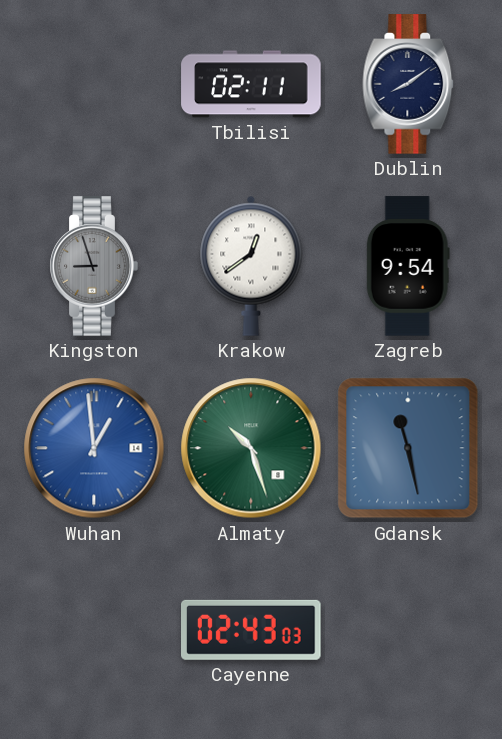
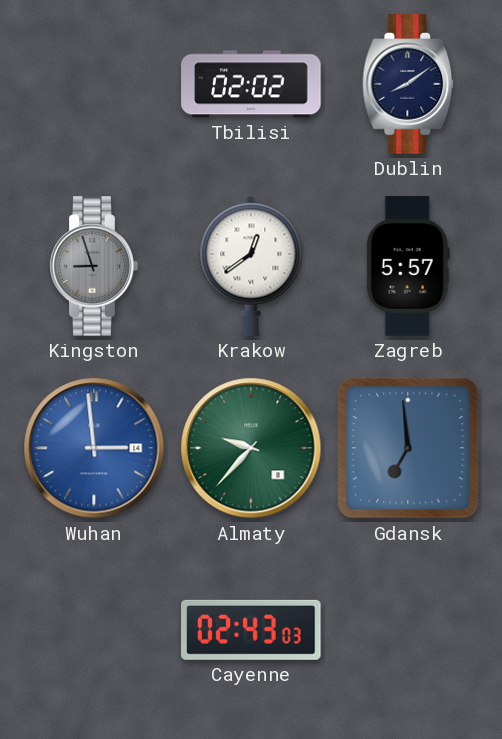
Tbilisi: 02:11 -> 02:02 (251, 84)
Zagreb: 9:54 -> 5:57 (408, 266)
Wuhan: 12:59 -> 2:59 (94, 448)
Almaty: 10:27 -> 9:37 (251, 448)
Gdansk: 11:28 -> 6:59 (408, 448)
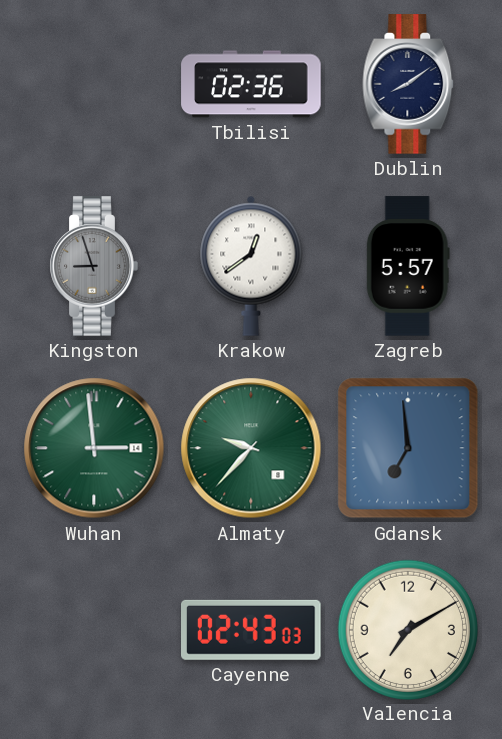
Tbilisi: 02:02 -> 02:36 (251, 84)
Wuhan dial: blue -> green (94, 448)
Valencia: none -> 7:10 (407, 629)
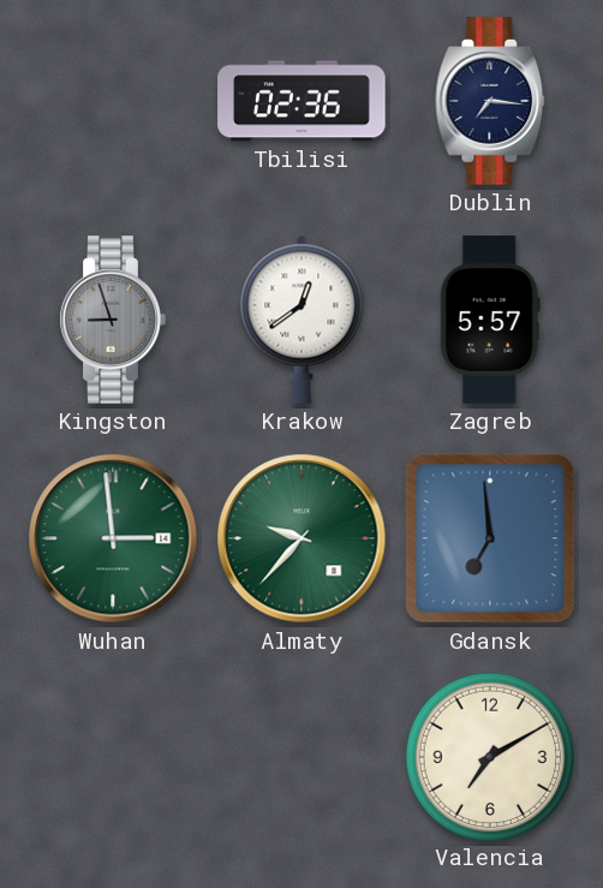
Dublin: 8:09 -> 7:16 (490, 101)
Cayenne: 02:43 -> none (252, 630)
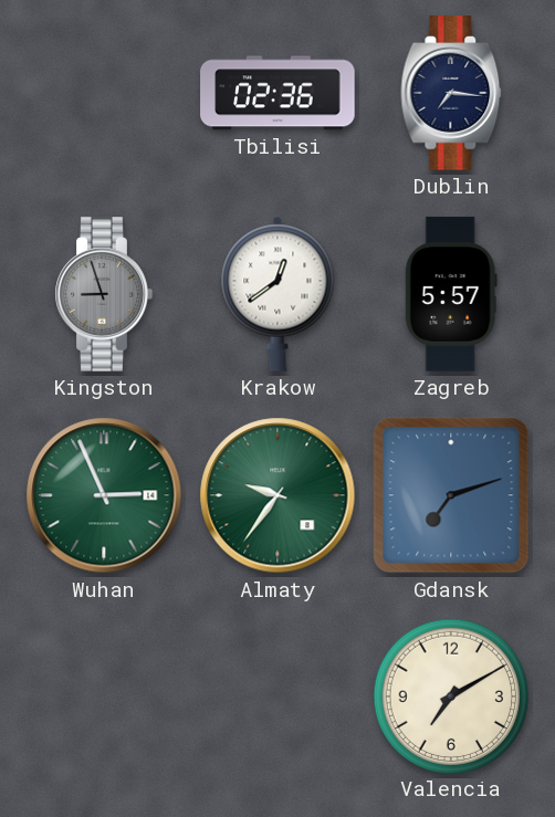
Wuhan: 2:59 -> 2:56 (104, 495)
Almaty: 9:37 -> 9:36 (277, 495)
Gdansk: 6:59 -> 7:12 (451, 495)
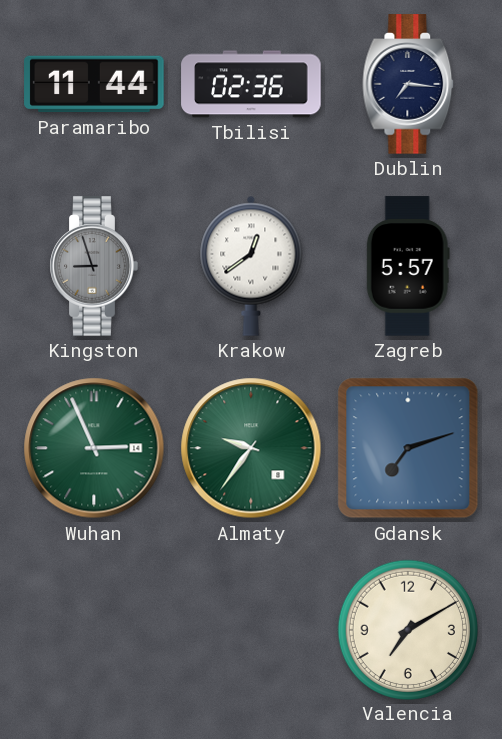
Paramaribo: none -> 11:44 (94, 84)
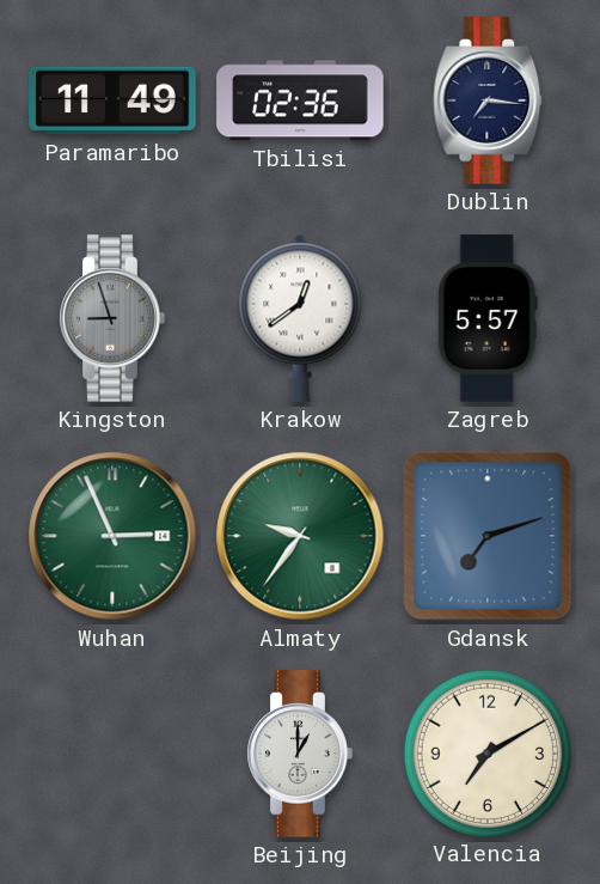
Paramaribo: 11:44 -> 11:49 (112, 100)
Beijing: none -> 1:00 (300, 754)
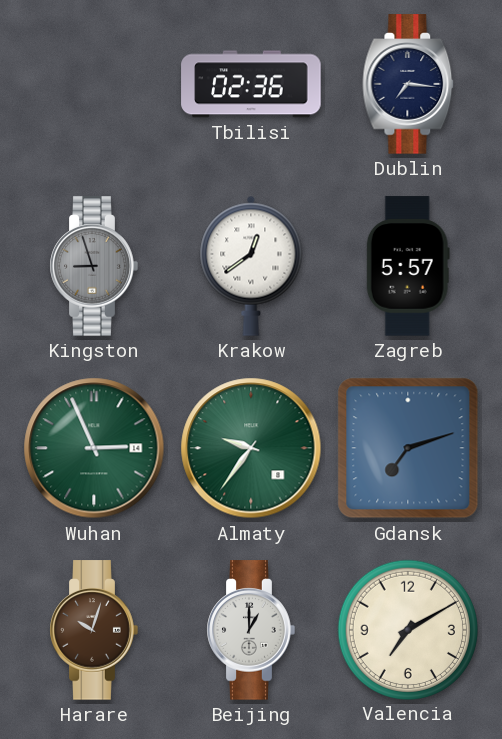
Paramaribo: 11:49 -> none (112, 100)
Harare: none -> 10:03 (94, 630)
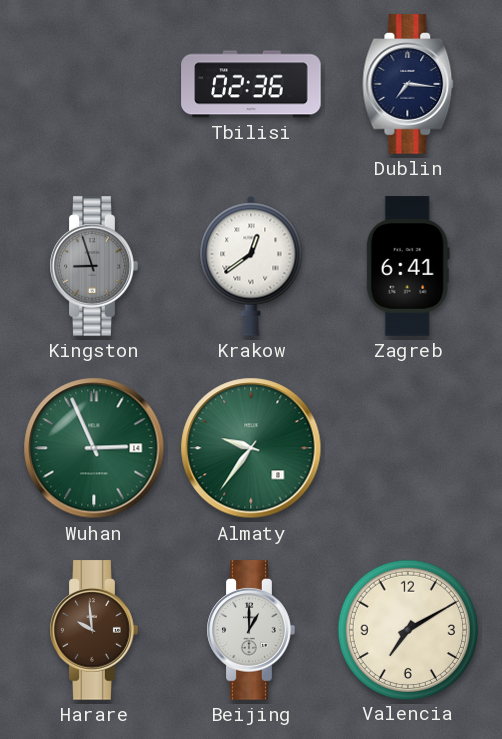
Zagreb: 5:57 -> 6:41 (408, 266)
Gdansk: 7:12 -> none (408, 448)
Harare: 10:03 -> 9:59 (94, 630)
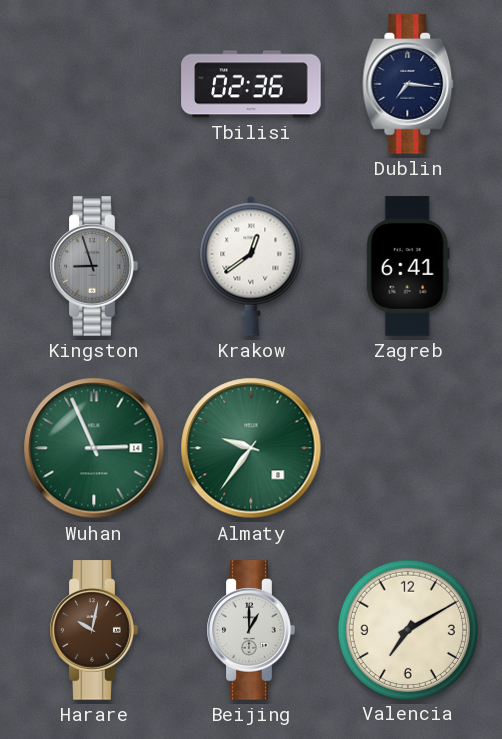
Harare: 9:59 -> 10:02 (94, 630)
